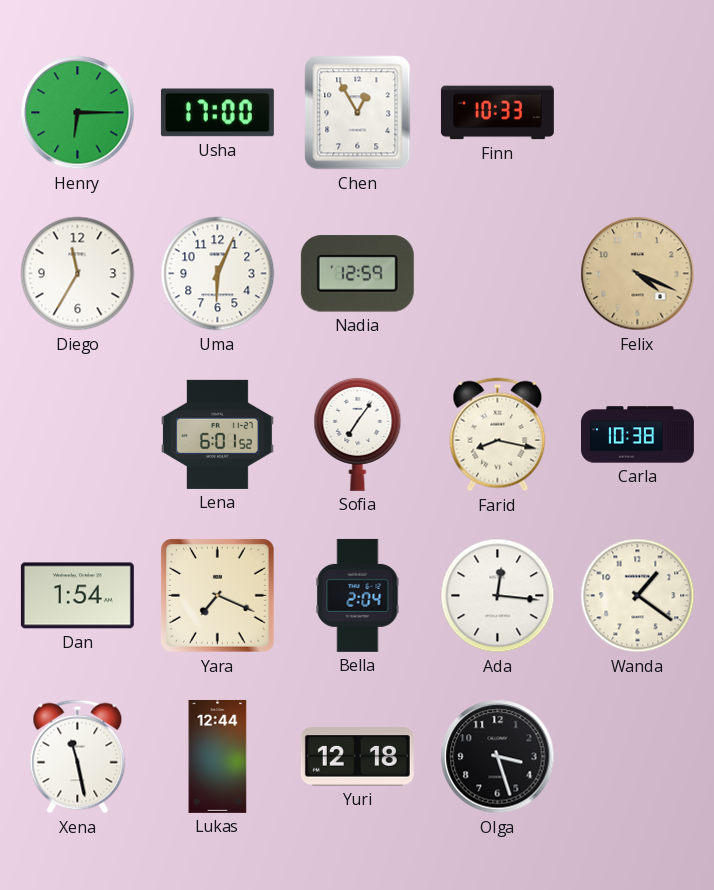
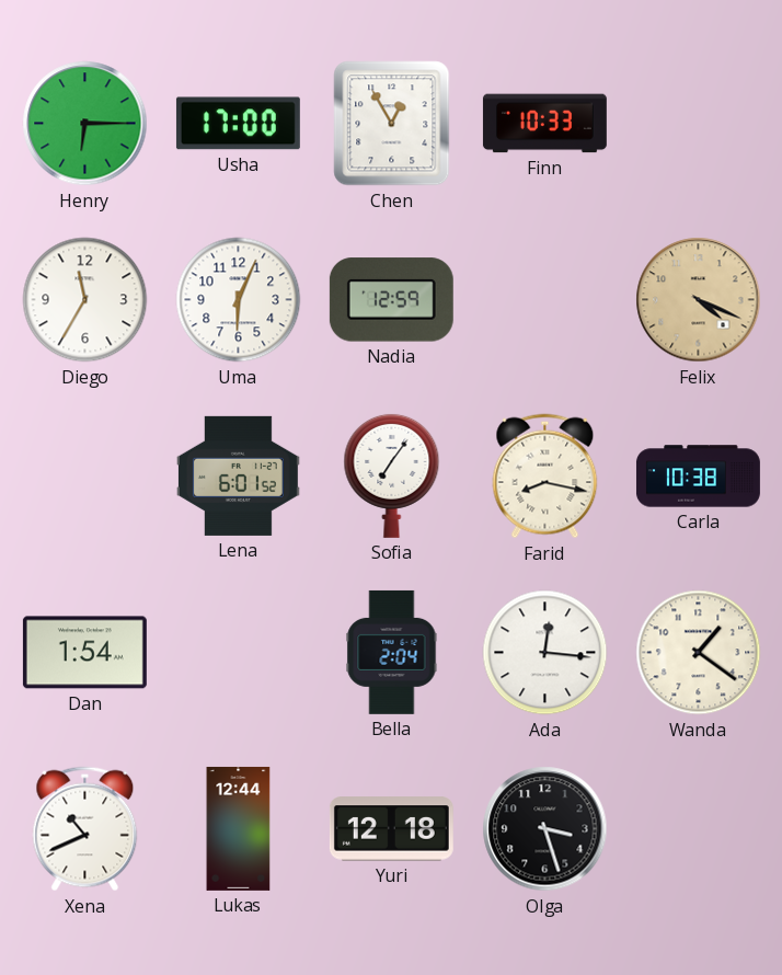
Yara: 7:19 -> none (218, 596)
Xena: 11:28 -> 10:41 (85, 829)
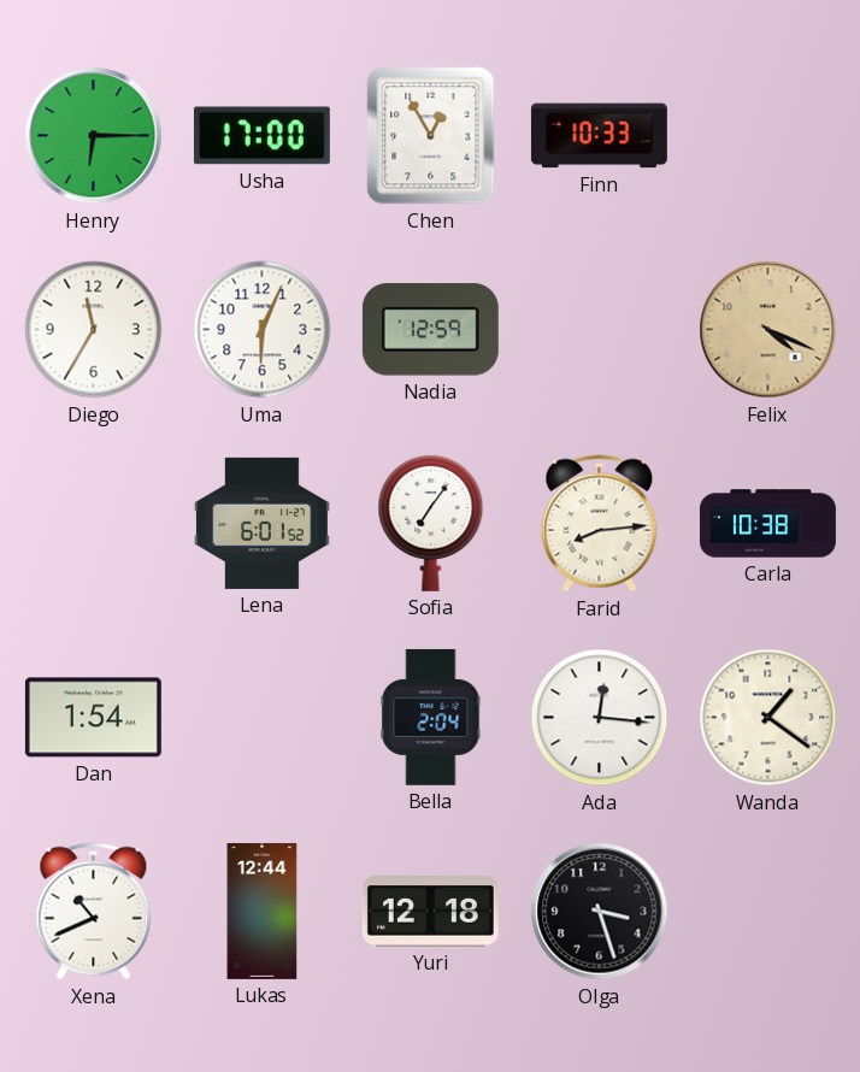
Farid: 8:17 -> 8:14 (600, 524)
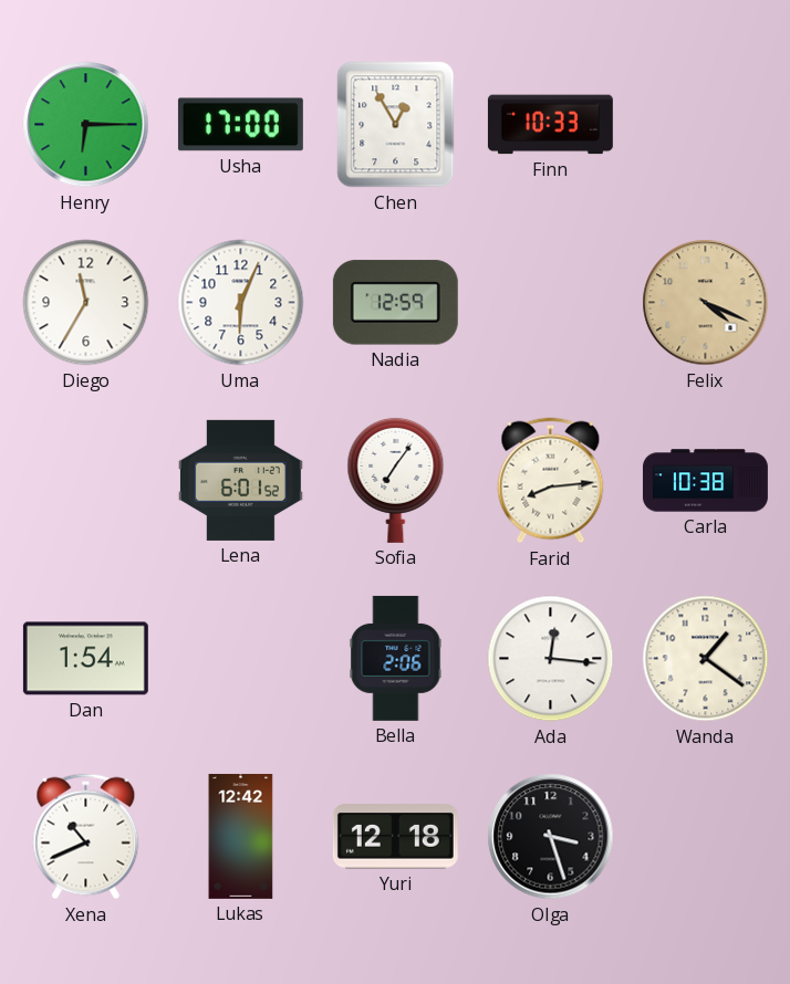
Bella: 2:04 -> 2:06 (396, 658)
Lukas: 12:44 -> 12:42 (241, 836)
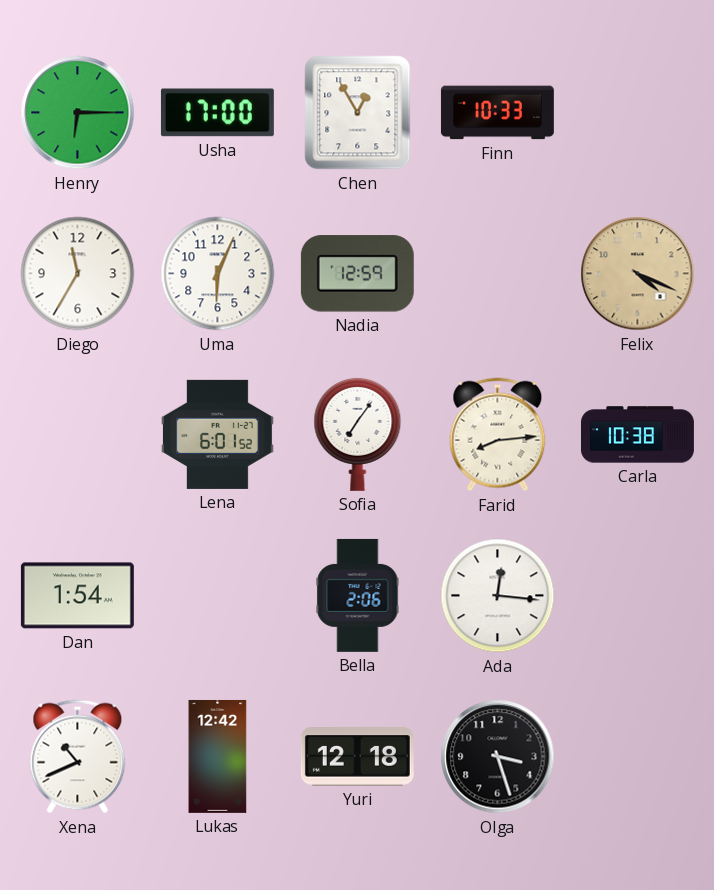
Wanda: 1:21 -> none (706, 659)
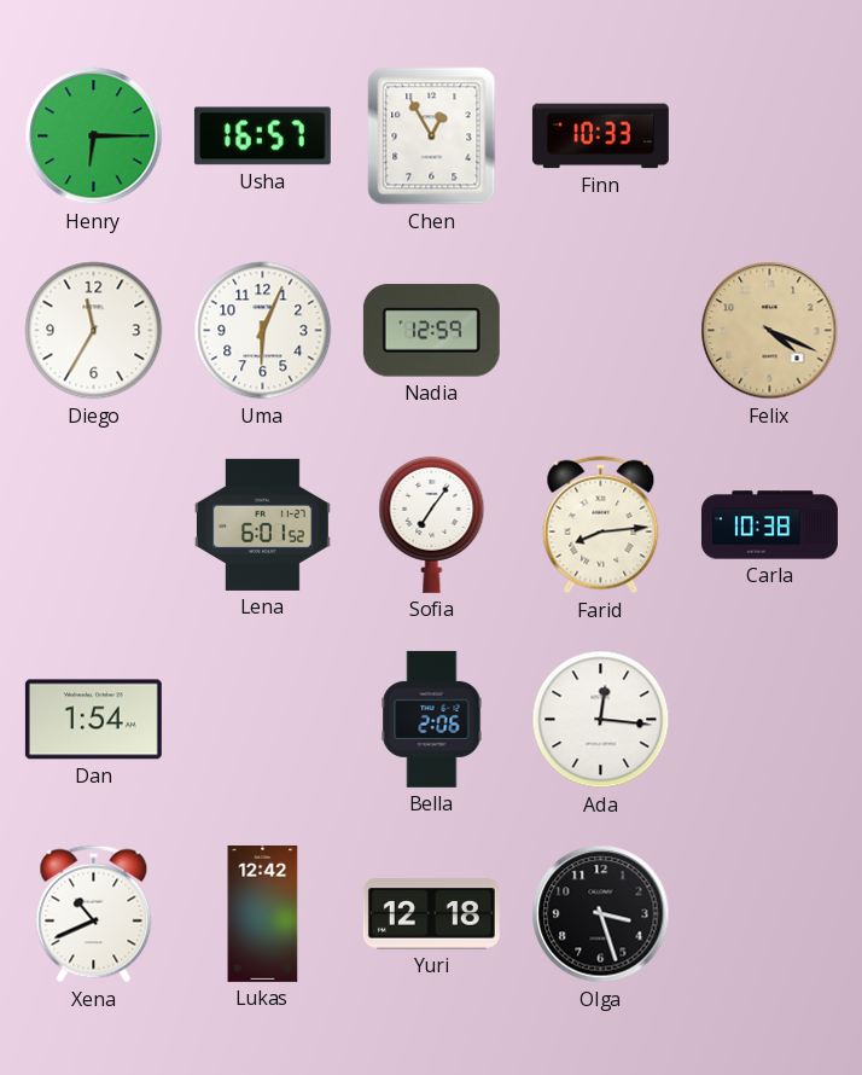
Usha: 17:00 -> 16:57 (262, 136)
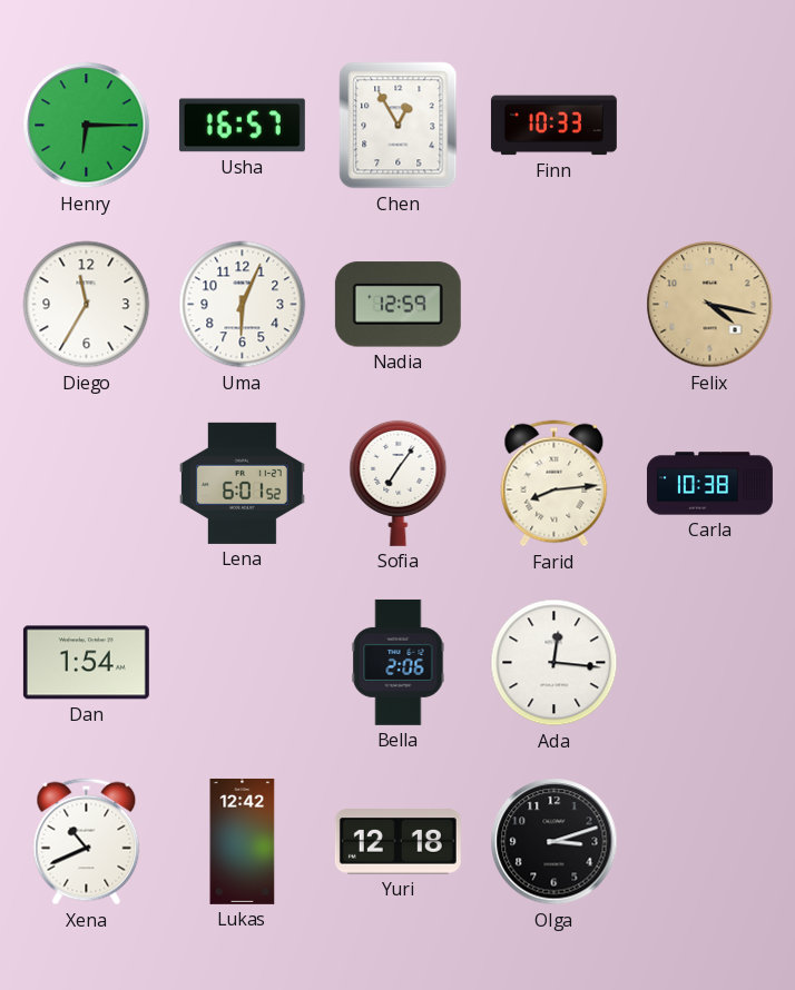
Felix: 4:19 -> 4:17 (710, 305)
Olga: 3:27 -> 3:12 (554, 842)
